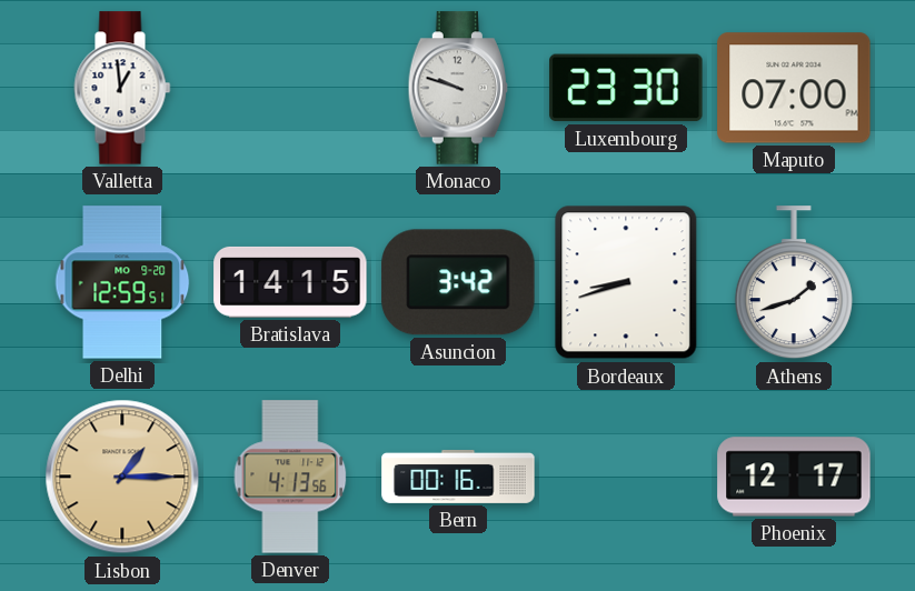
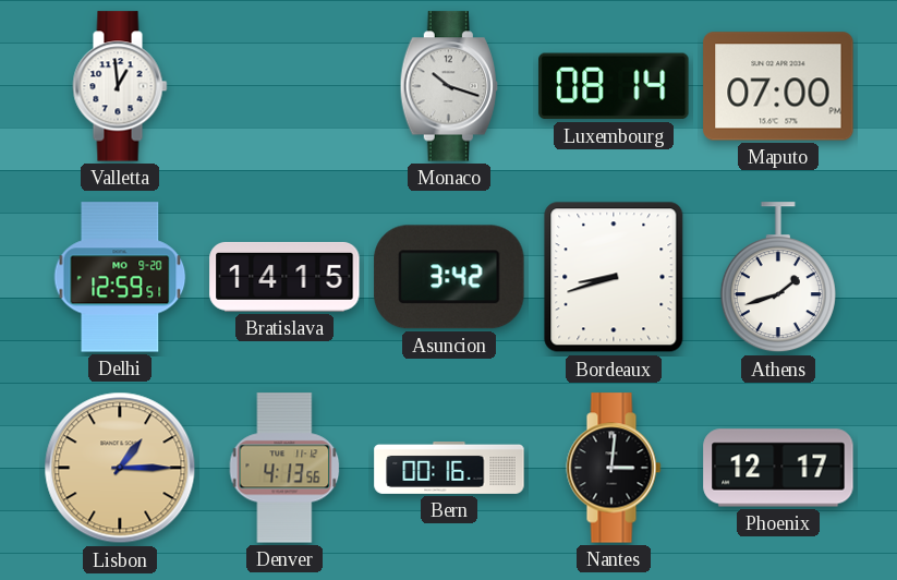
Monaco: 9:48 -> 10:18 (448, 86)
Luxembourg: 23:30 -> 08:14 (614, 86)
Nantes: none -> 3:01 (614, 468)
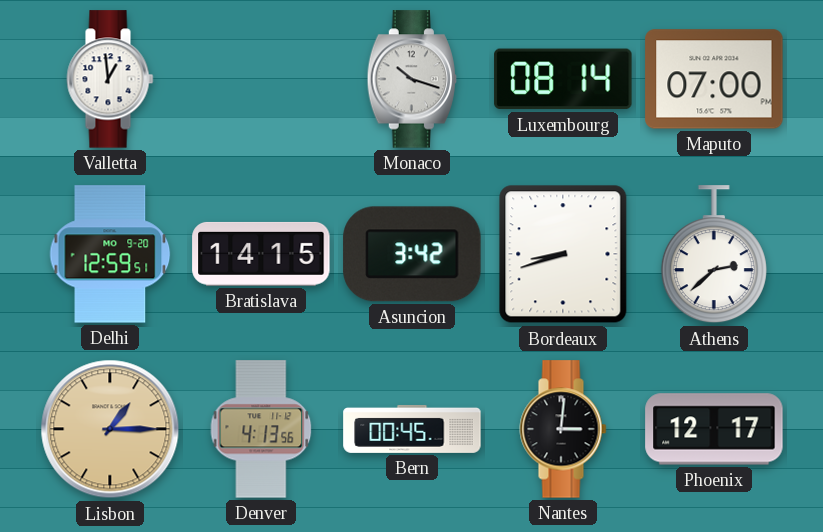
Athens: 1:42 -> 2:38 (714, 255)
Bern: 00:16 -> 00:45 (412, 429)
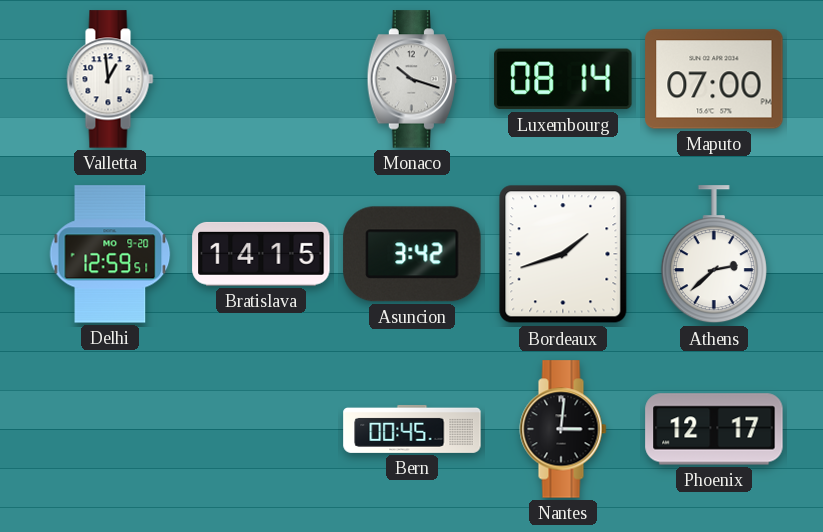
Bordeaux: 8:42 -> 1:42 (563, 254)
Lisbon: 1:15 -> none (110, 429)
Denver: 4:13 -> none (261, 429)
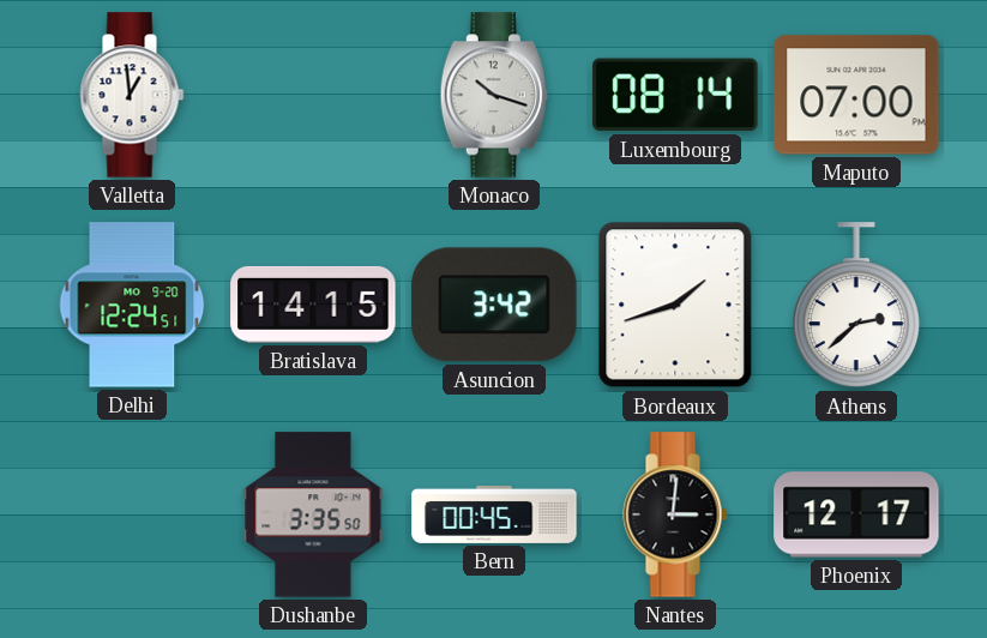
Delhi: 12:59 -> 12:24 (132, 305)
Dushanbe: none -> 3:35 (313, 514)
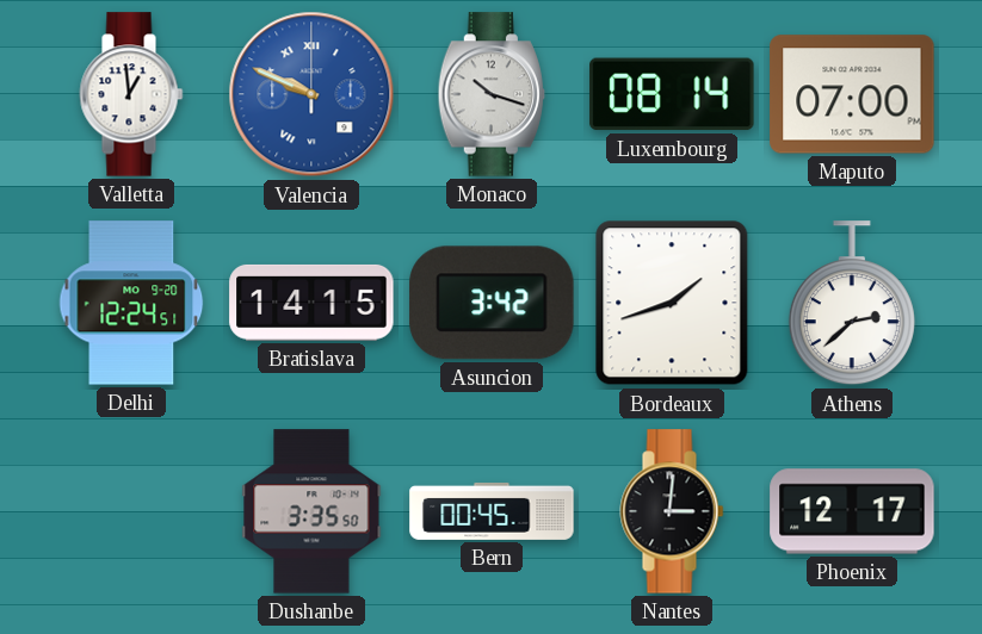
Valencia: none -> 9:49 (311, 94)
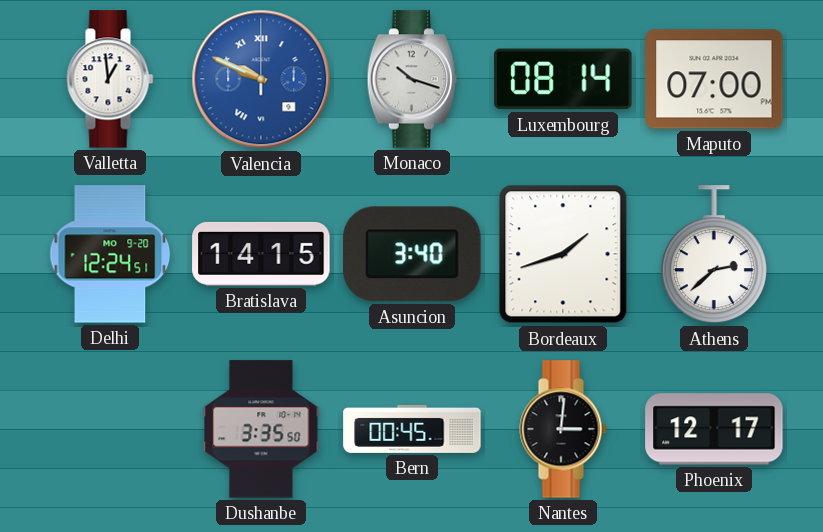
Asuncion: 3:42 -> 3:40 (412, 254)
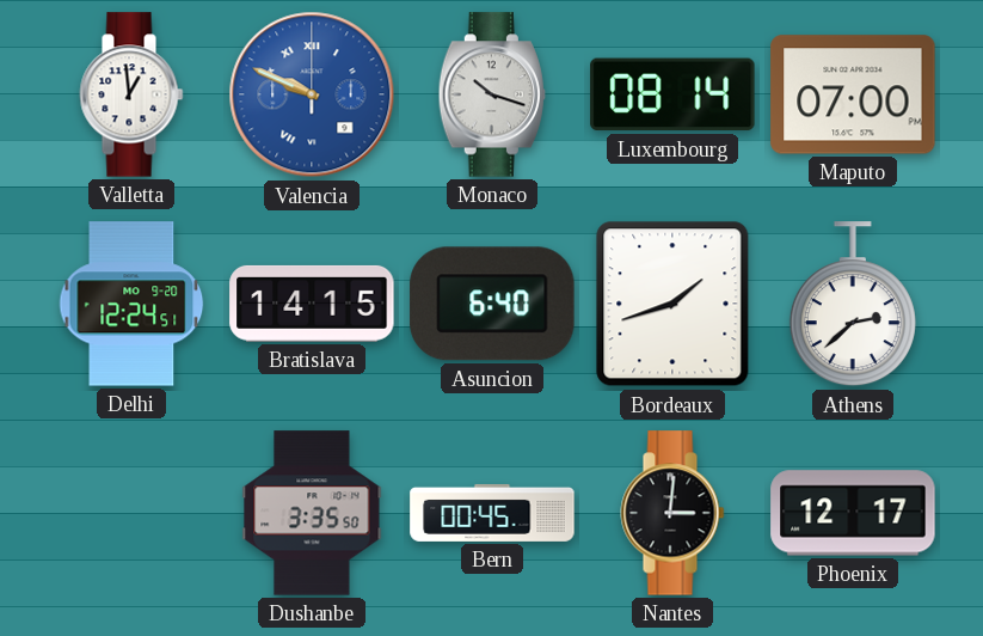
Asuncion: 3:40 -> 6:40 (492, 304)
